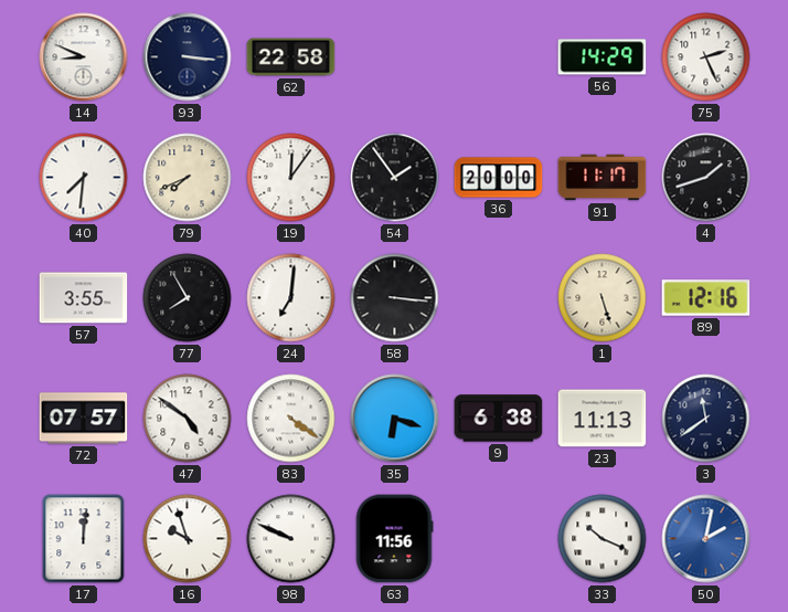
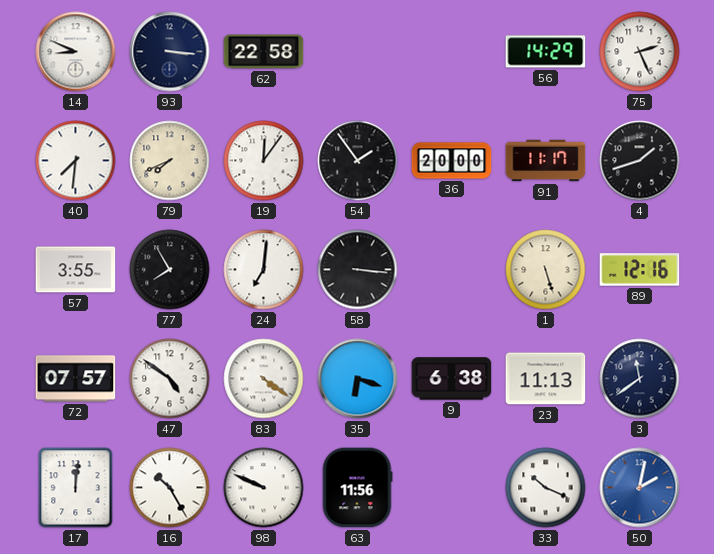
16: 9:57 -> 10:25 (170, 488)
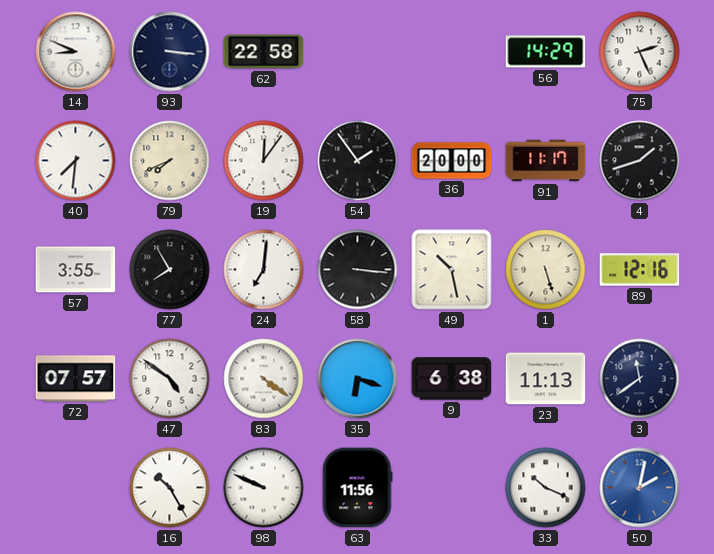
49: none -> 10:28 (452, 270)
17: 12:01 -> none (76, 488)
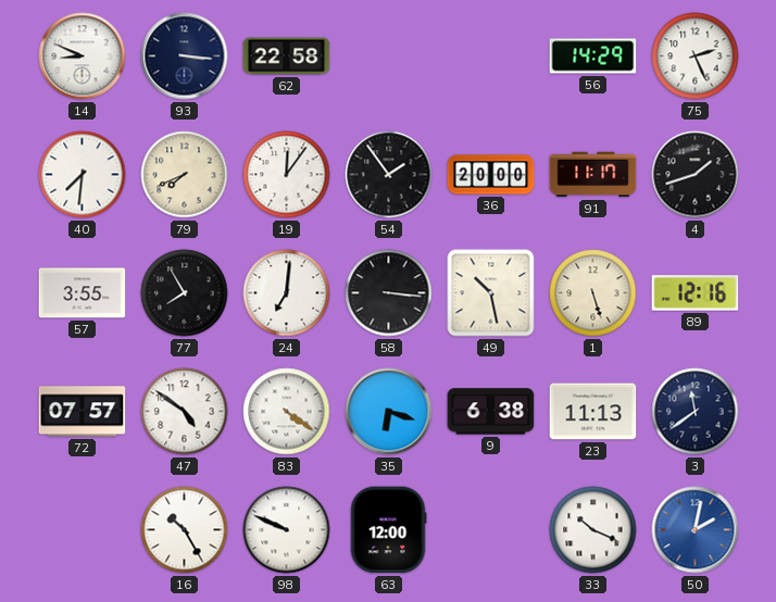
63: 11:56 -> 12:00 (388, 530)
